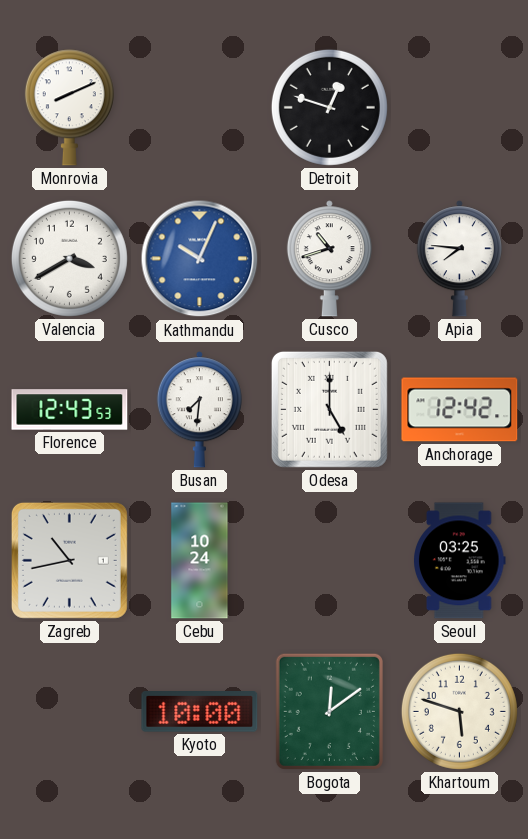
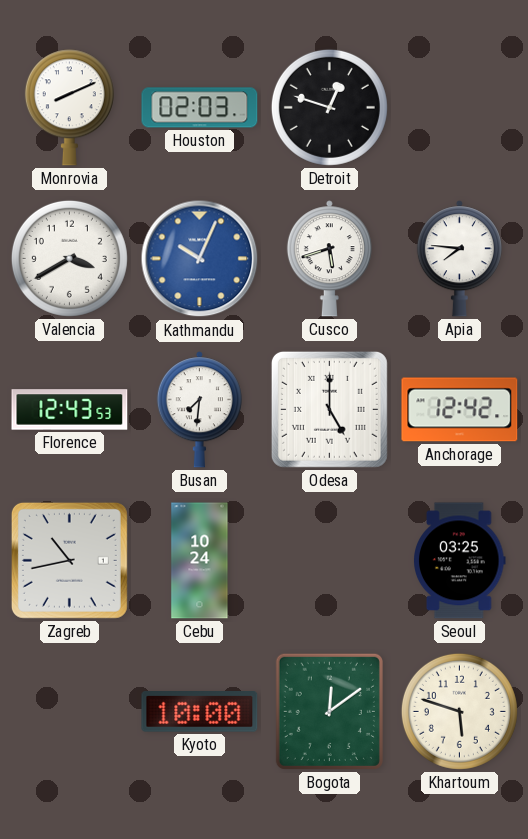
Houston: none -> 02:03 (200, 108)
Cusco: 10:42 -> 5:42 (329, 259)
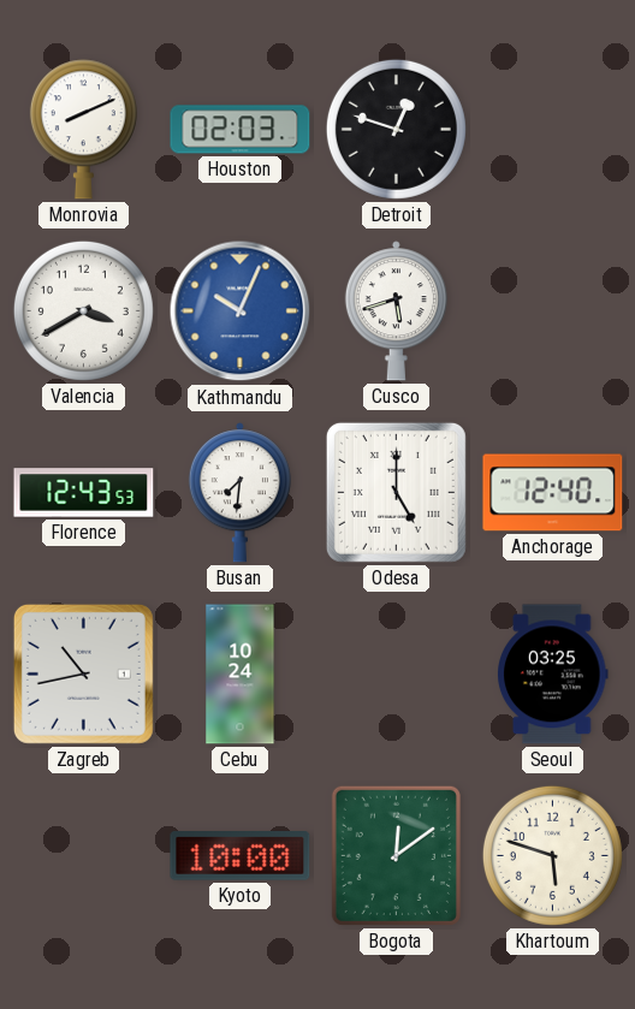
Apia: 7:46 -> none (459, 259)
Anchorage: 12:42 -> 12:40 (553, 493)
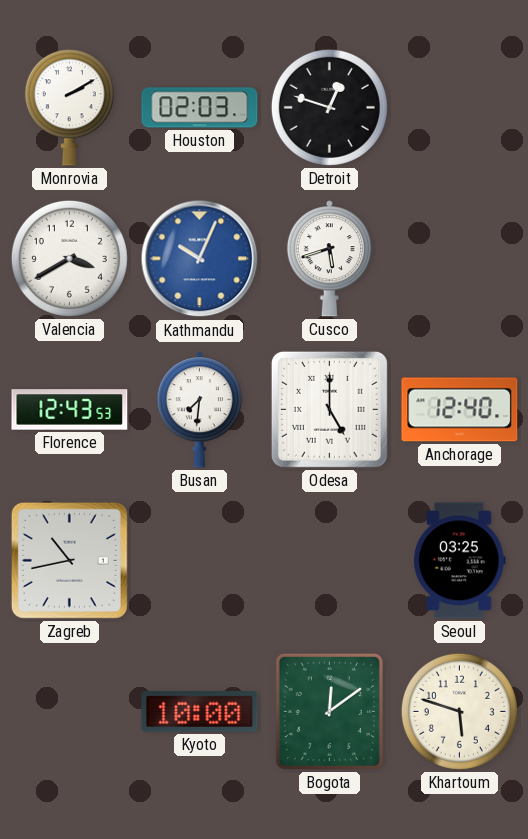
Monrovia: 8:11 -> 2:10 (69, 108)
Cebu: 10:24 -> none (241, 675)
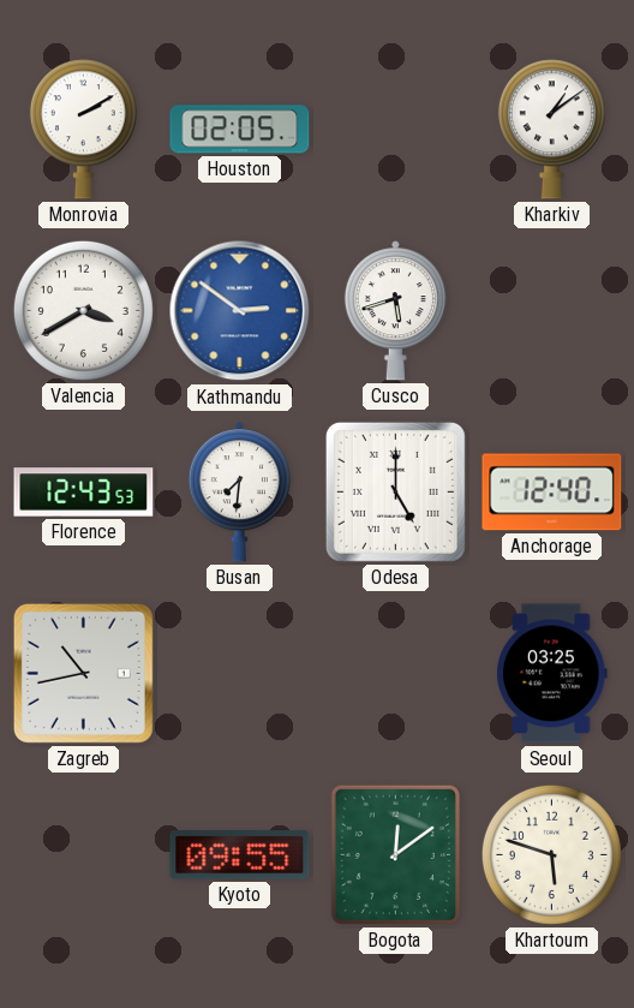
Houston: 02:03 -> 02:05 (240, 130)
Detroit: 12:48 -> none (329, 107)
Kharkiv: none -> 1:09 (551, 130)
Kathmandu: 10:04 -> 2:51 (240, 311)
Kyoto: 10:00 -> 09:55 (240, 855)
